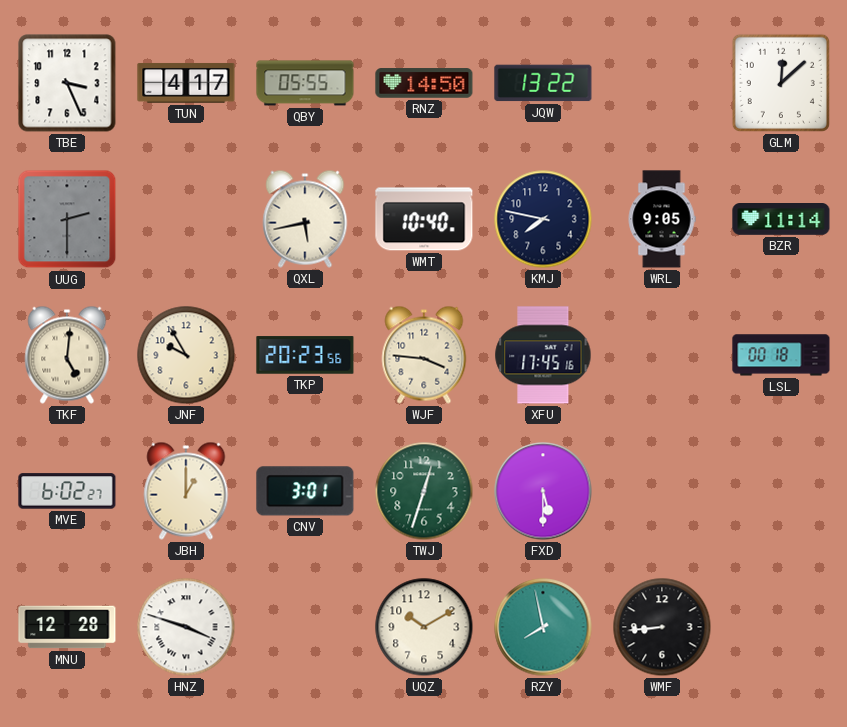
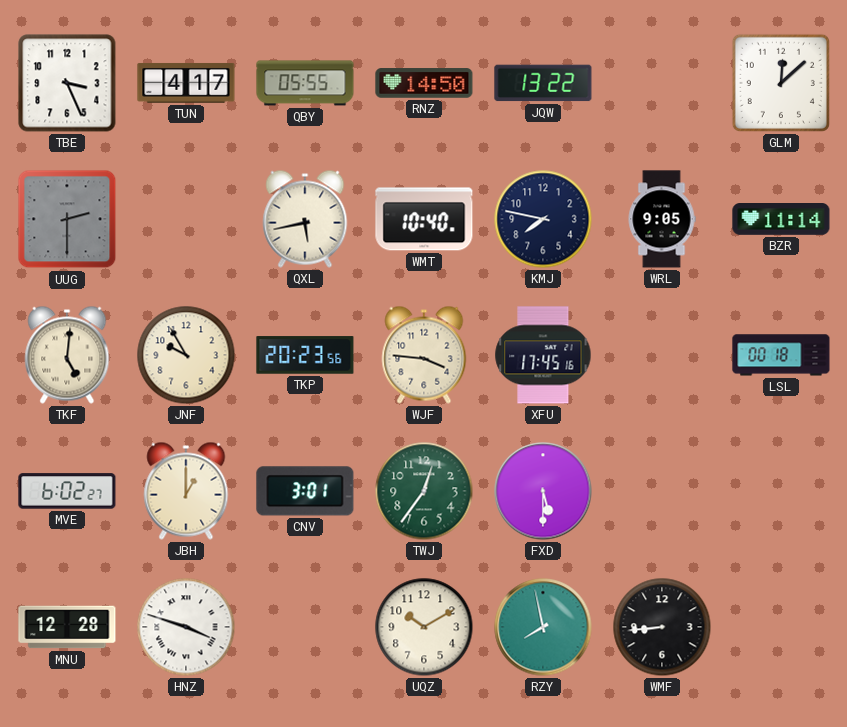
TWJ: 12:33 -> 12:36 (424, 491)
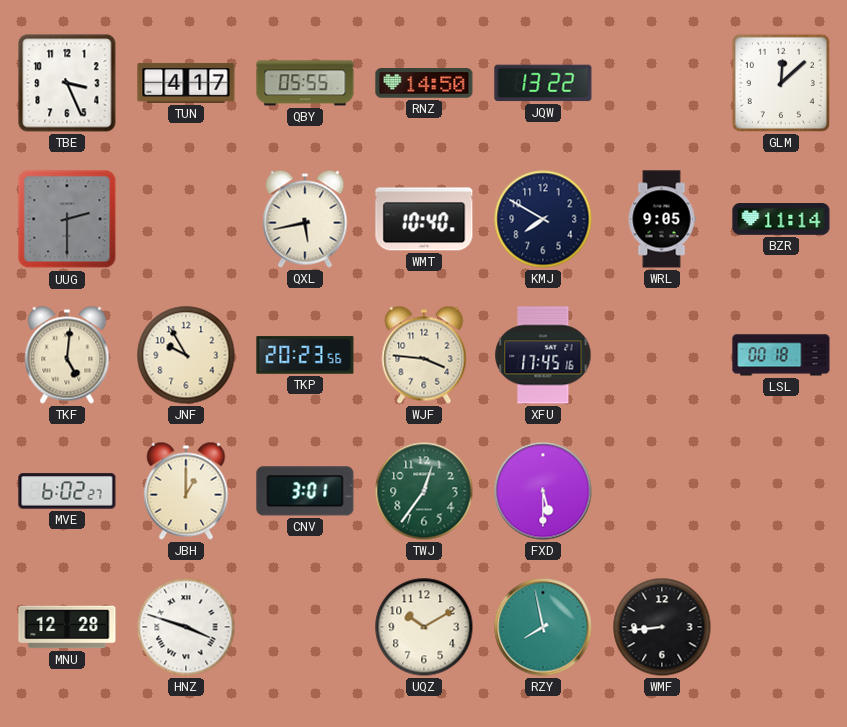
KMJ: 7:47 -> 7:50 (543, 219)
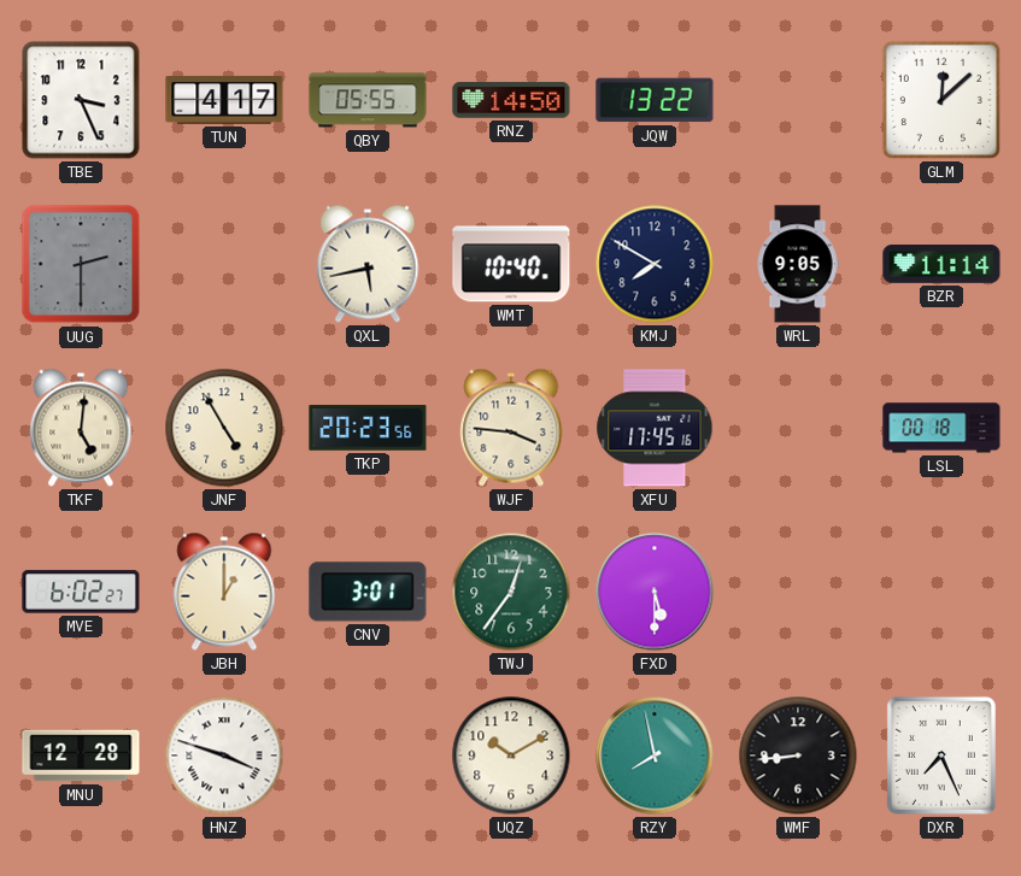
JNF: 9:55 -> 4:55 (224, 428)
DXR: none -> 7:26 (941, 756)
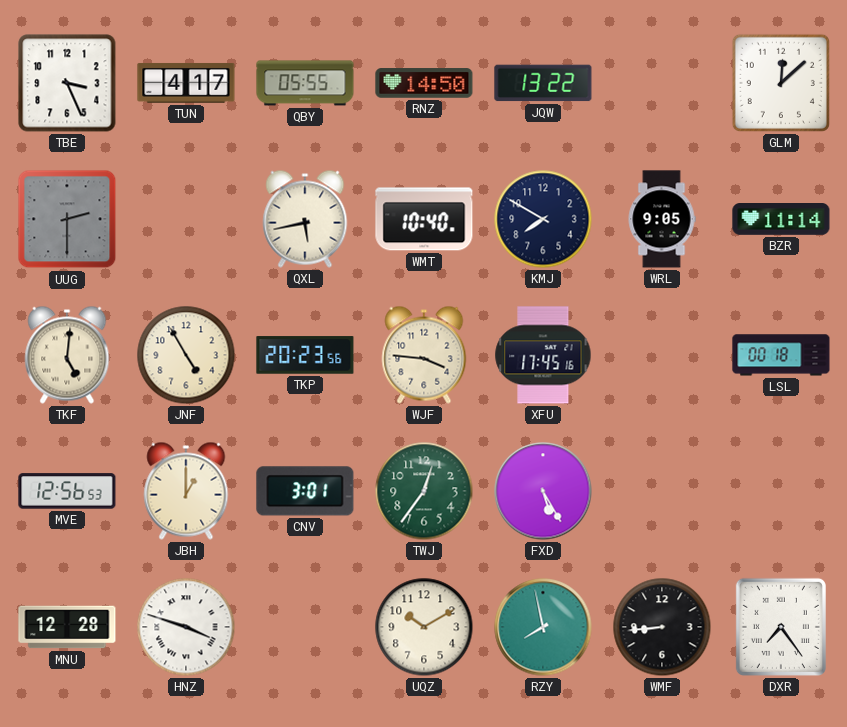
MVE: 6:02 -> 12:56 (67, 491)
FXD: 5:30 -> 5:25 (543, 491)
DXR: 7:26 -> 7:24 (781, 627)
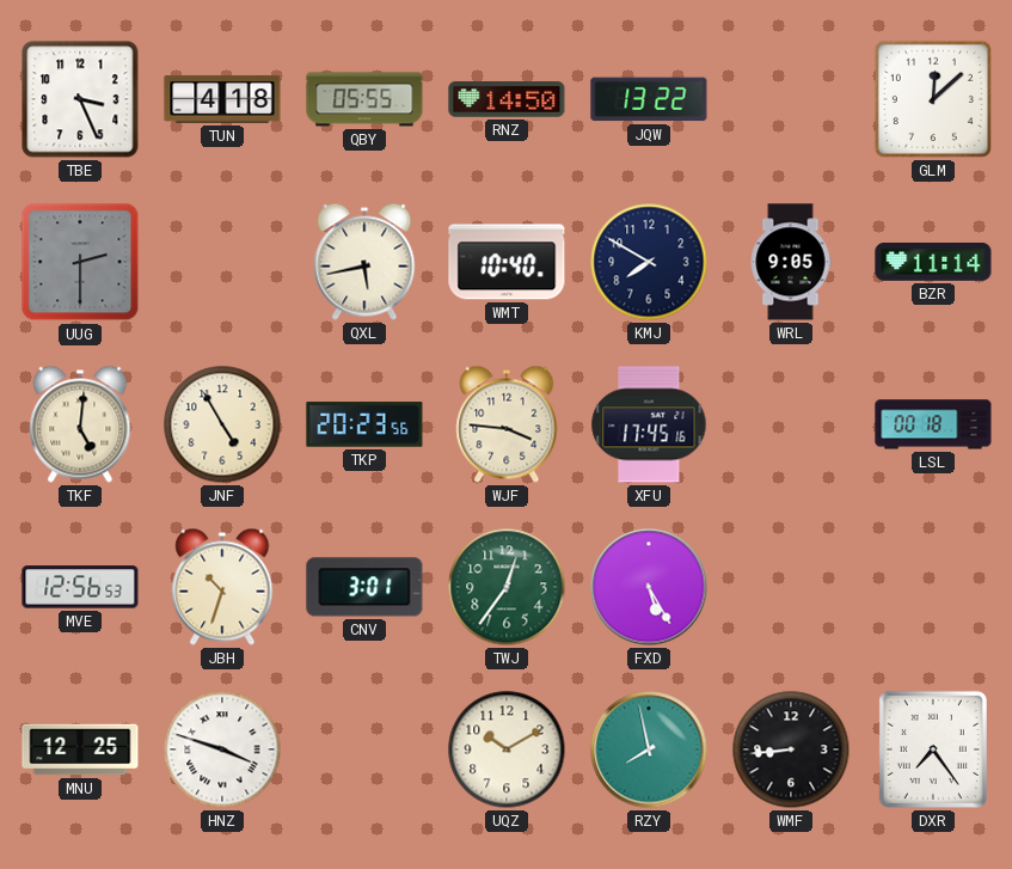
TUN: 4:17 -> 4:18 (222, 99)
JBH: 1:00 -> 10:33 (222, 587)
MNU: 12:28 -> 12:25 (80, 749)
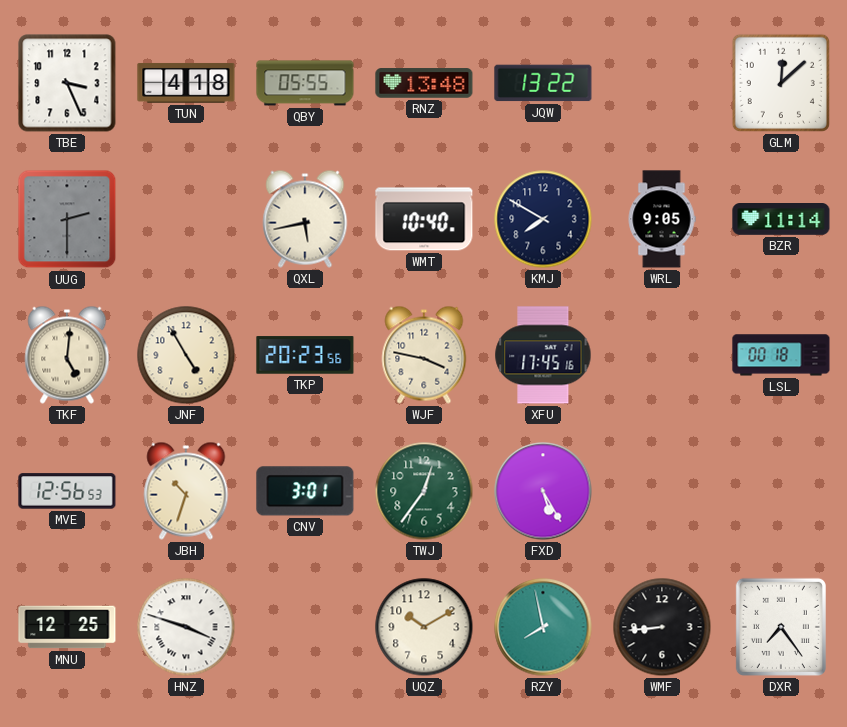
RNZ: 14:50 -> 13:48 (424, 83)
WJF: 3:46 -> 3:47 (424, 355)
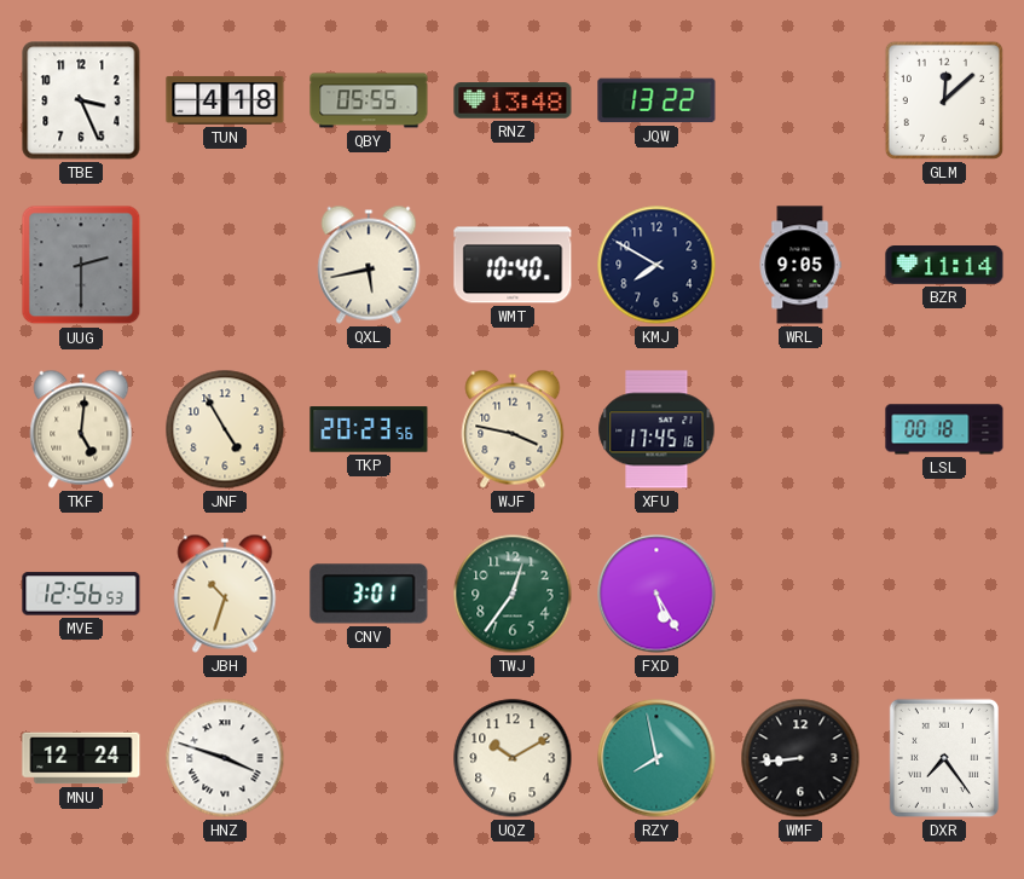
MNU: 12:25 -> 12:24 (81, 758)
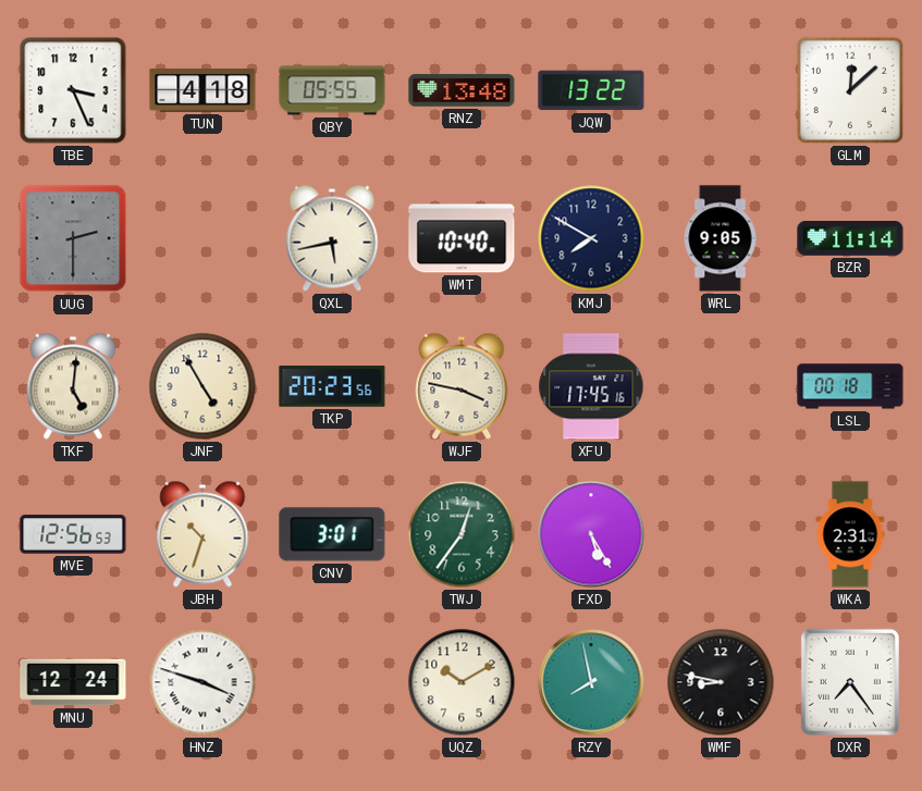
WKA: none -> 2:31 (850, 534)
WMF: 8:44 -> 8:47 (721, 682)
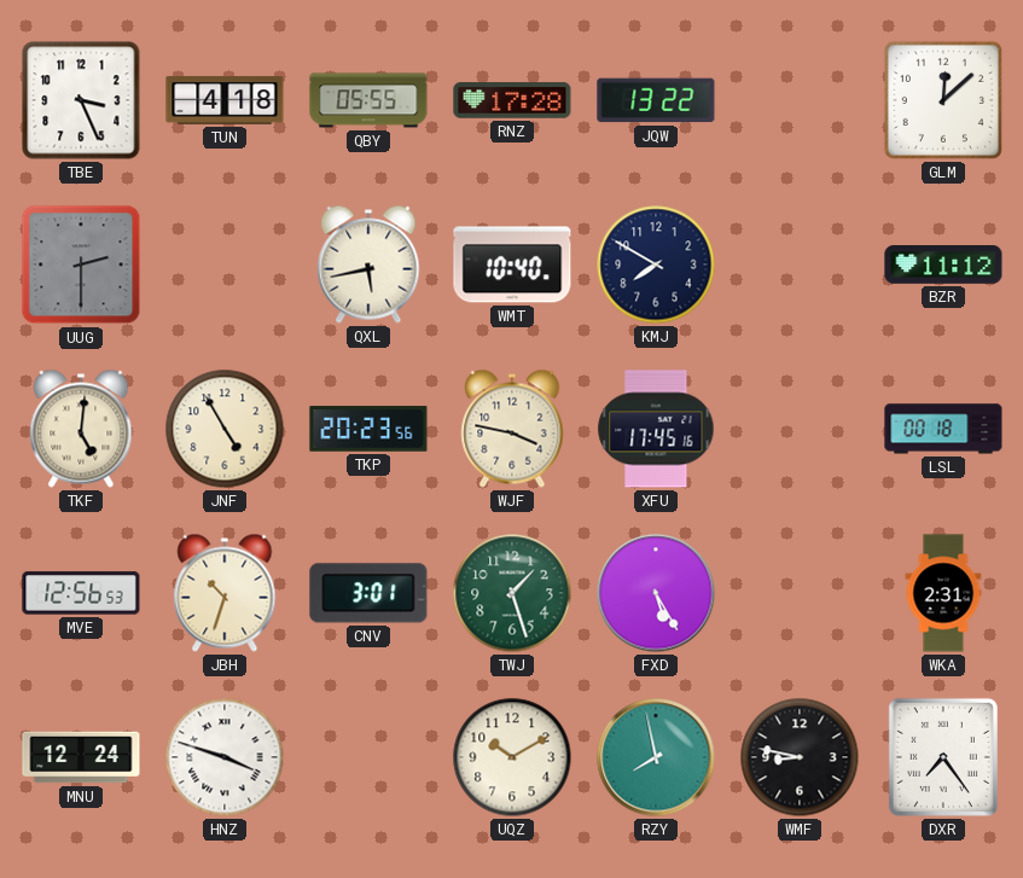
RNZ: 13:48 -> 17:28 (512, 100)
WRL: 9:05 -> none (721, 238)
BZR: 11:14 -> 11:12 (943, 266)
TWJ: 12:36 -> 1:27 (512, 593)
